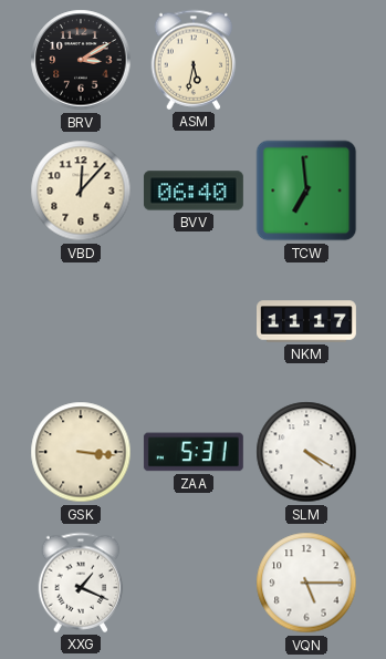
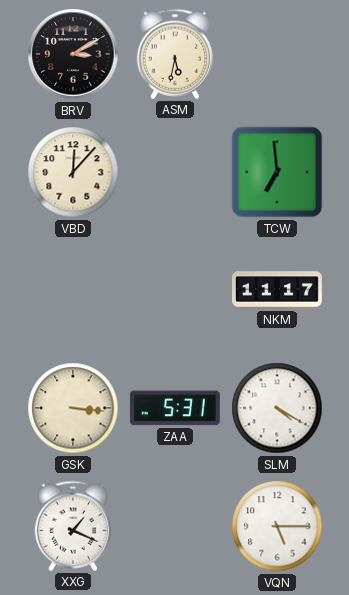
BVV: 06:40 -> none (194, 191)
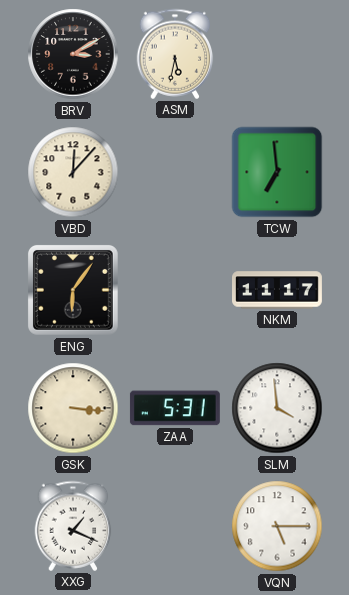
ENG: none -> 6:06 (73, 290)
SLM: 4:20 -> 3:59 (277, 408)
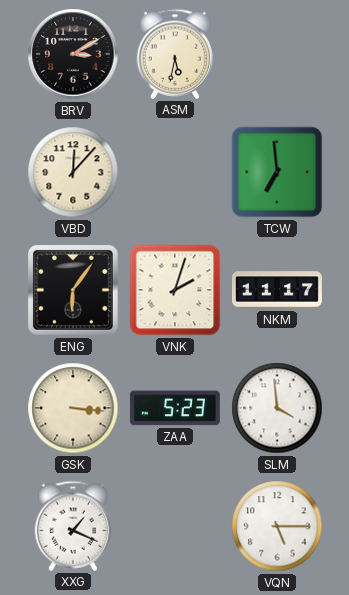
VNK: none -> 2:03 (175, 290)
ZAA: 5:31 -> 5:23 (175, 408)
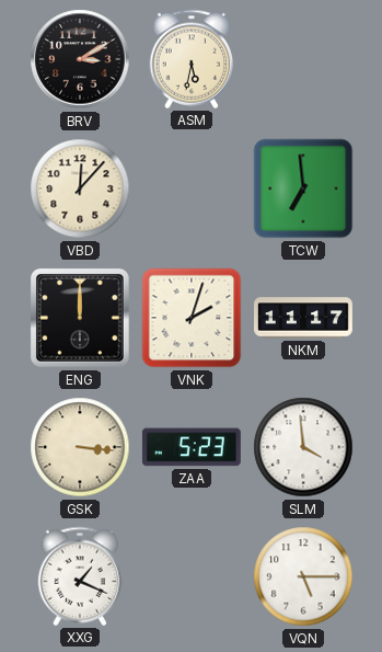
ENG: 6:06 -> 12:00 (80, 318)
